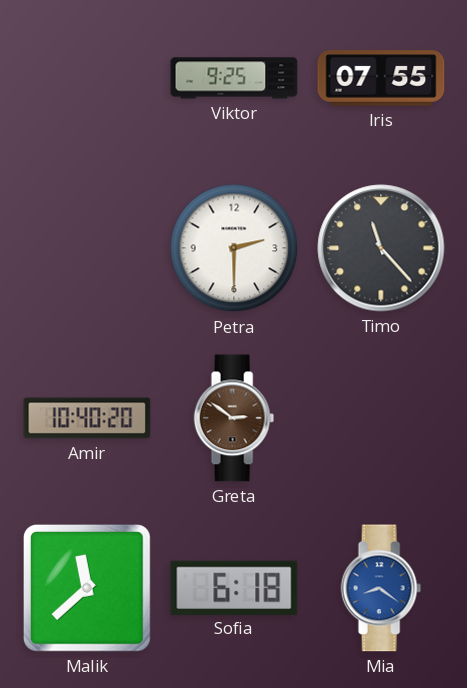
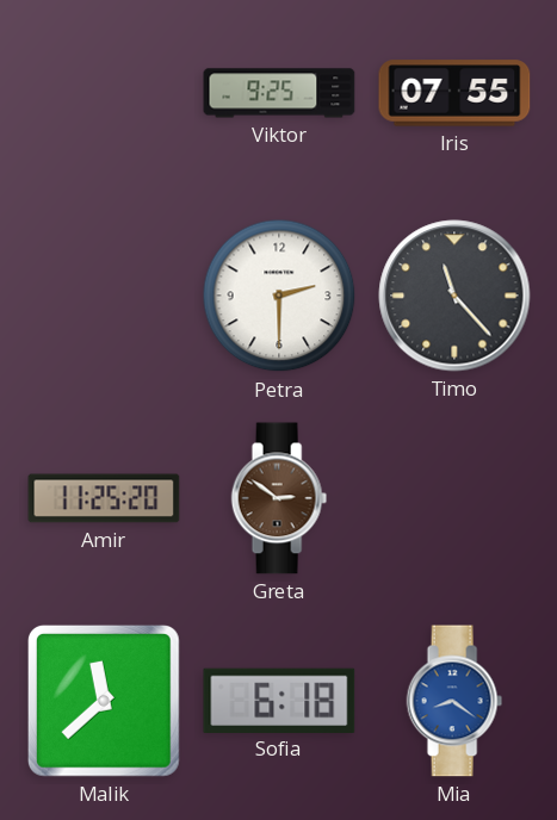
Amir: 10:40 -> 11:25 (104, 498)
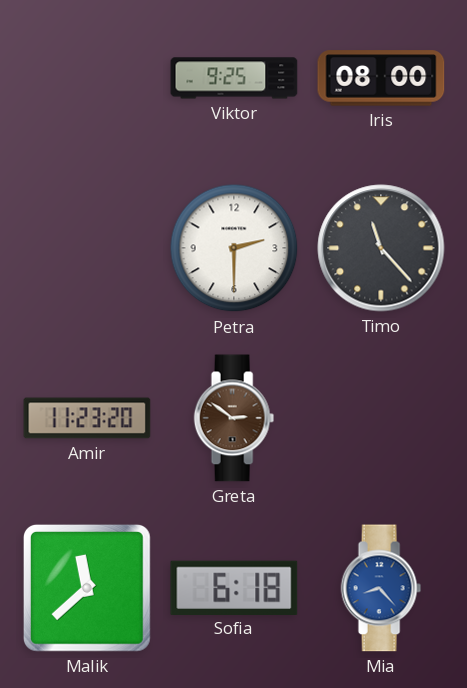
Iris: 07:55 -> 08:00 (381, 78)
Amir: 11:25 -> 11:23 (87, 418)
Mia: 8:21 -> 8:23 (381, 588)
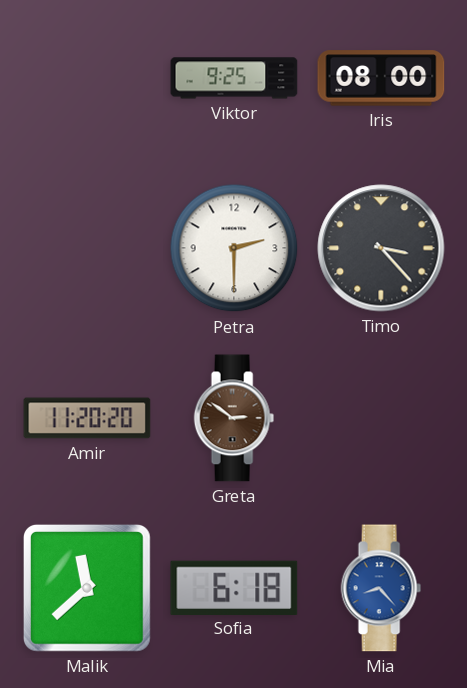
Timo: 11:23 -> 3:23 (381, 248)
Amir: 11:23 -> 11:20 (87, 418)
